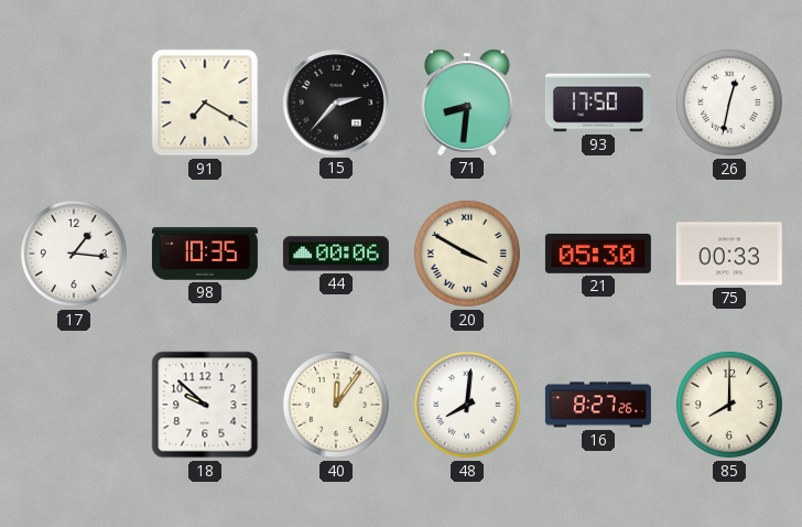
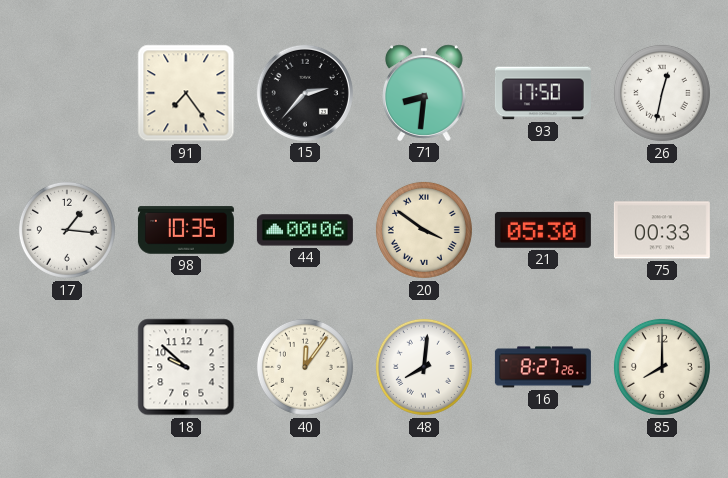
91: 7:20 -> 7:24 (186, 93)
20: 3:50 -> 3:51 (424, 230)
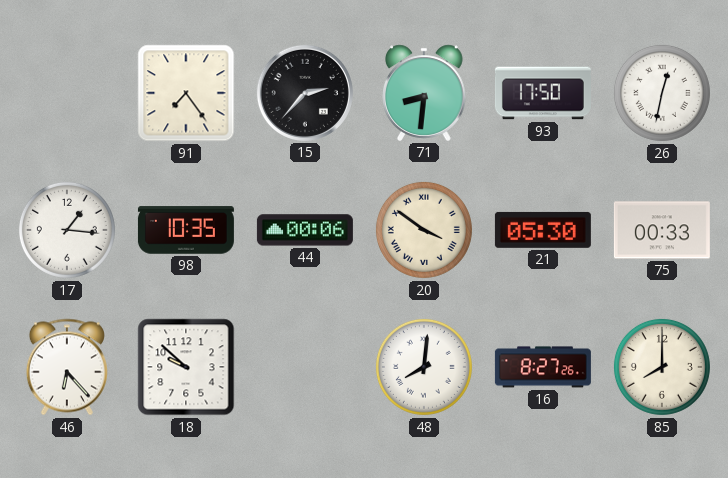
46: none -> 6:23 (67, 367)
40: 12:06 -> none (305, 367)
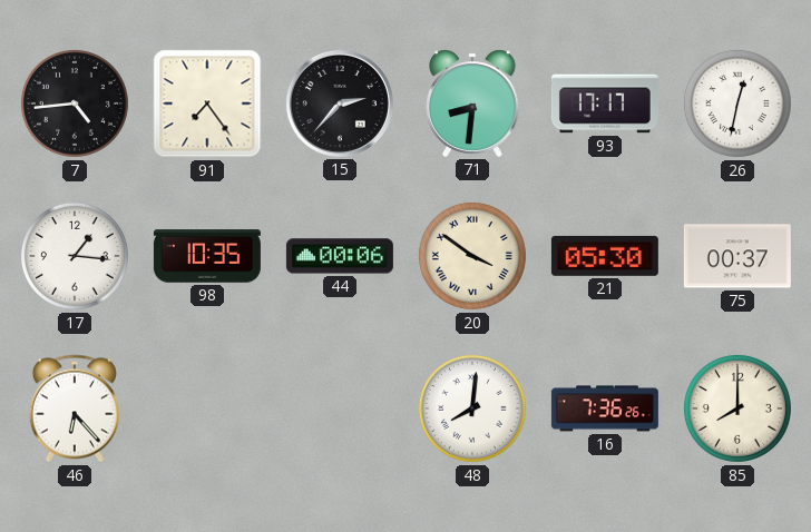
7: none -> 4:44 (75, 104)
93: 17:50 -> 17:17 (605, 104)
75: 00:33 -> 00:37 (737, 256)
18: 9:52 -> none (186, 367)
16: 8:27 -> 7:36 (605, 408)
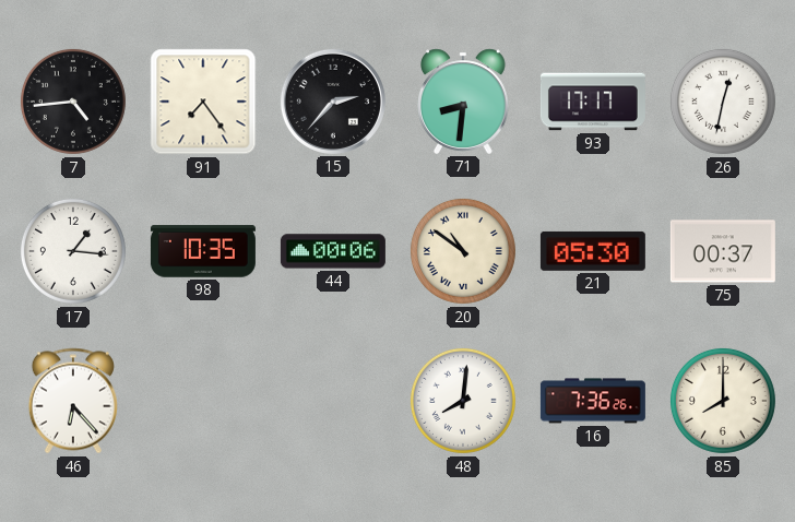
20: 3:51 -> 10:51 (463, 251)
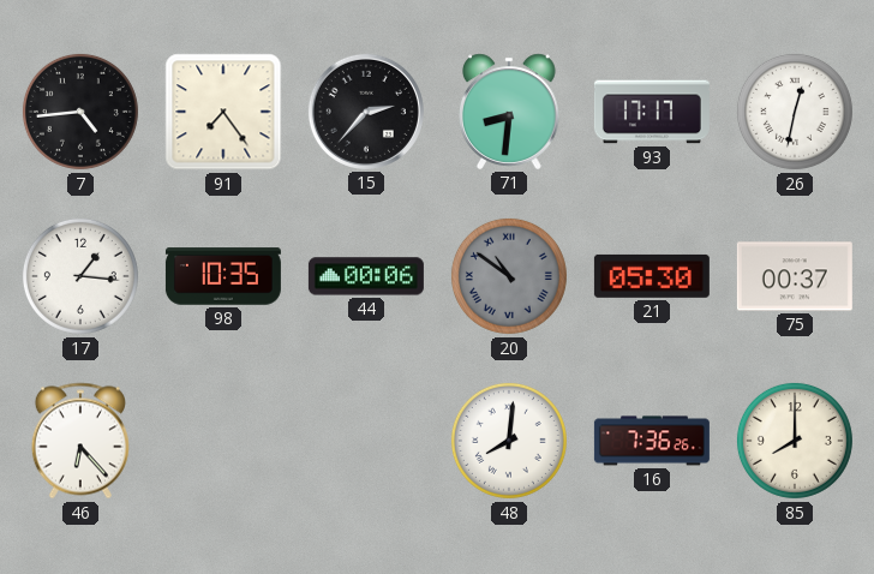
20 dial: cream -> grey (509, 276)
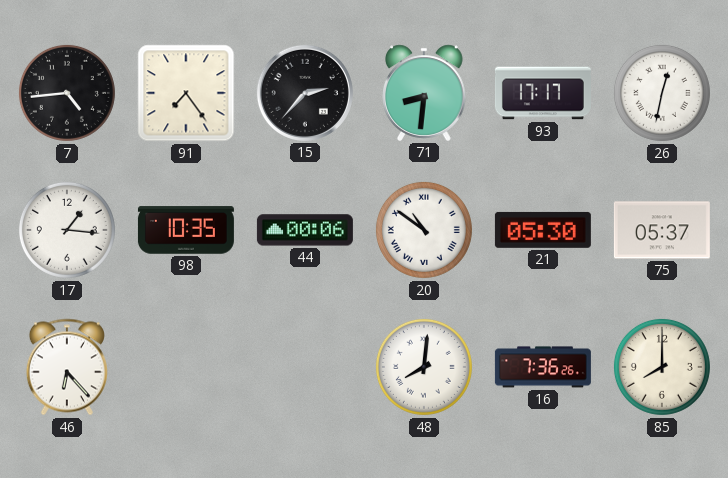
20 dial: grey -> white (424, 230)
75: 00:37 -> 05:37 (662, 230)
